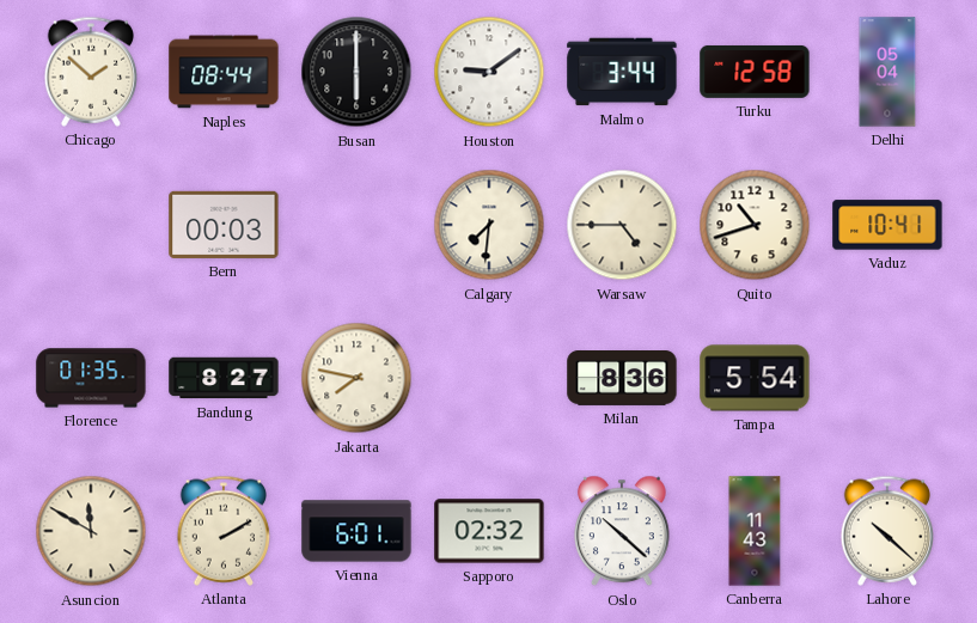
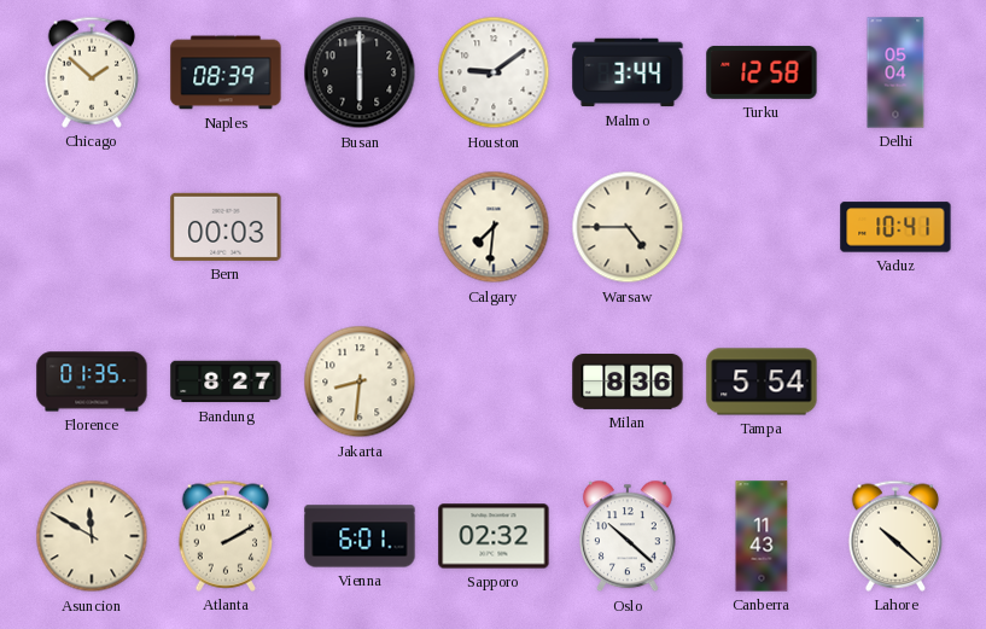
Naples: 08:44 -> 08:39 (226, 72)
Quito: 10:42 -> none (755, 225)
Jakarta: 7:47 -> 8:31 (360, 382)
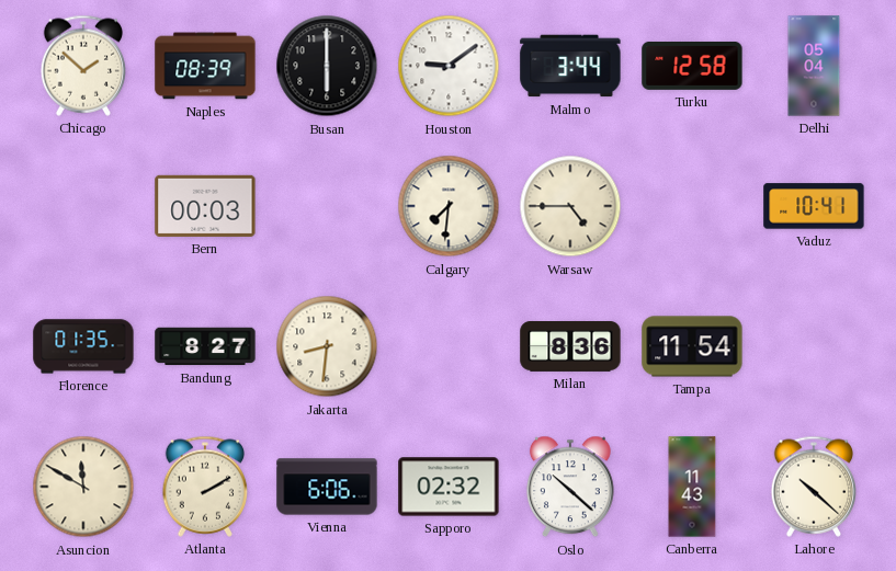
Tampa: 5:54 -> 11:54 (692, 346)
Vienna: 6:01 -> 6:06 (327, 487)
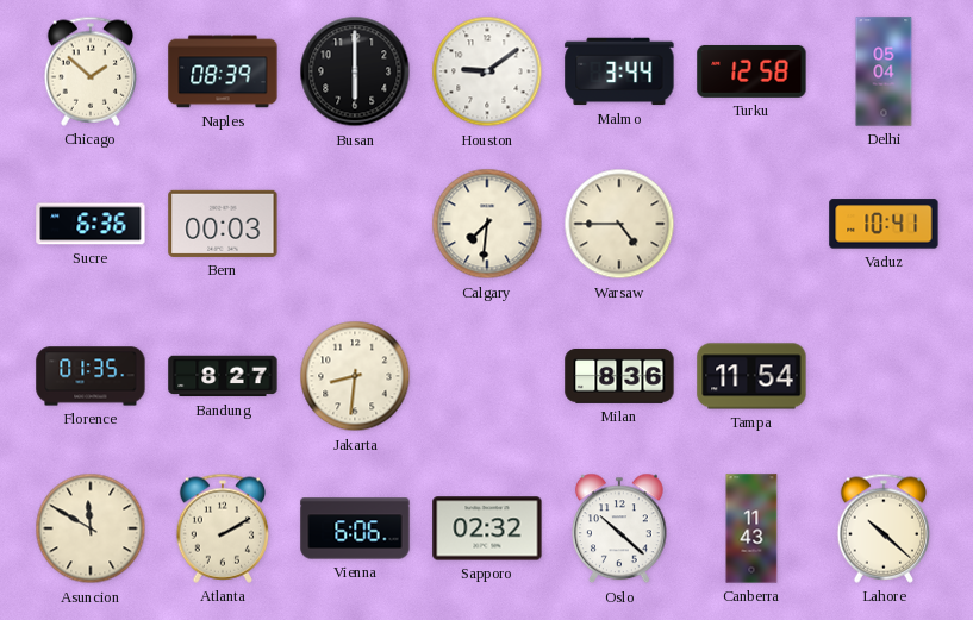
Sucre: none -> 6:36 (91, 224)
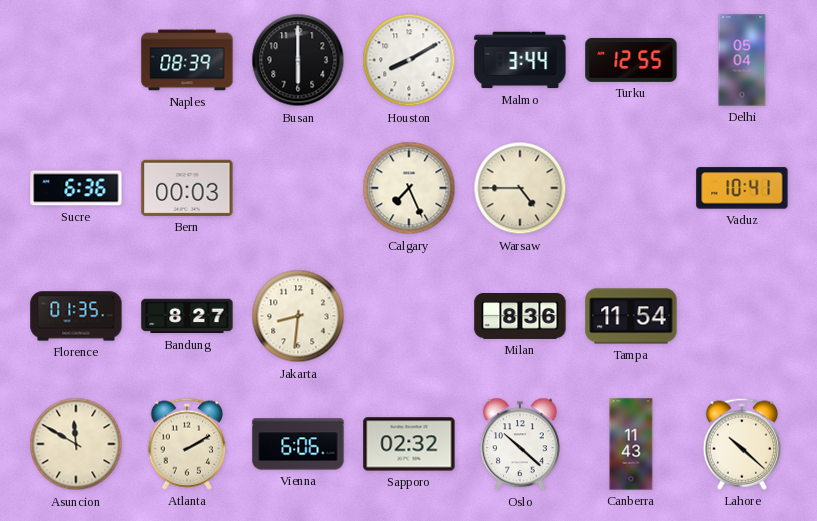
Chicago: 1:52 -> none (91, 71)
Houston: 9:09 -> 8:10 (409, 60)
Turku: 12:58 -> 12:55 (631, 60)
Calgary: 7:31 -> 7:26 (409, 188)
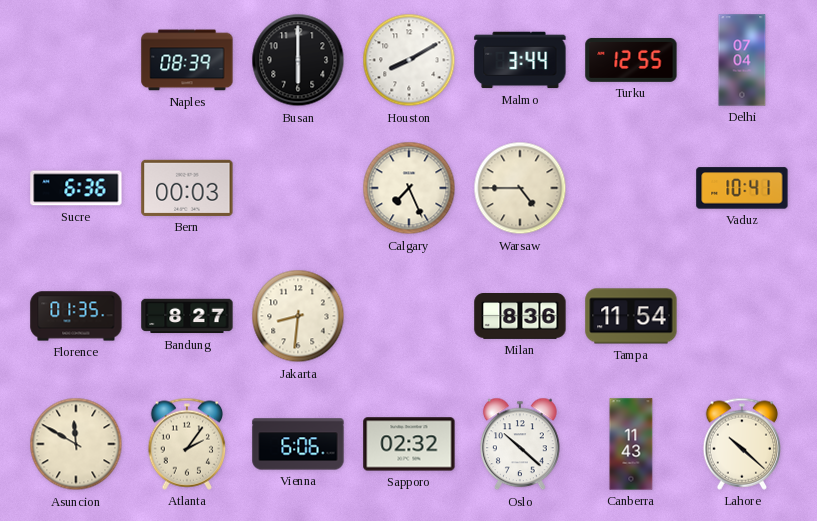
Delhi: 05:04 -> 07:04 (742, 60)
Atlanta: 2:10 -> 2:06 (187, 444)
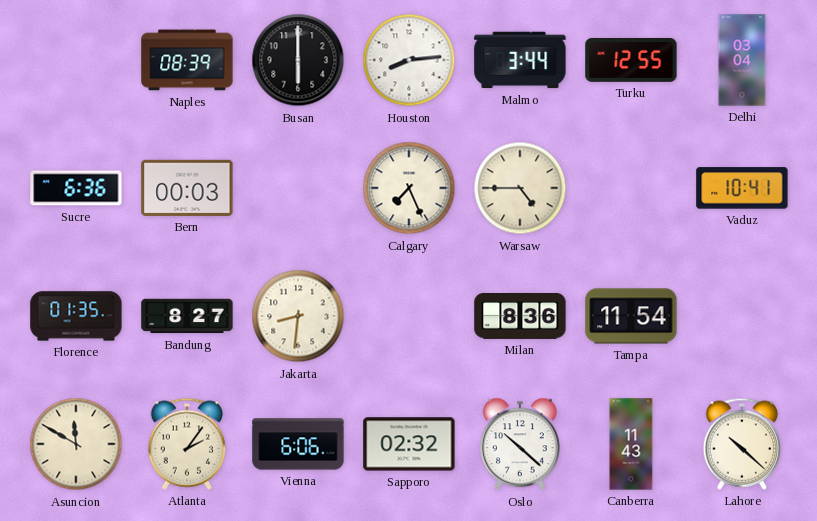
Houston: 8:10 -> 8:14 (409, 60)
Delhi: 07:04 -> 03:04 (742, 60)
